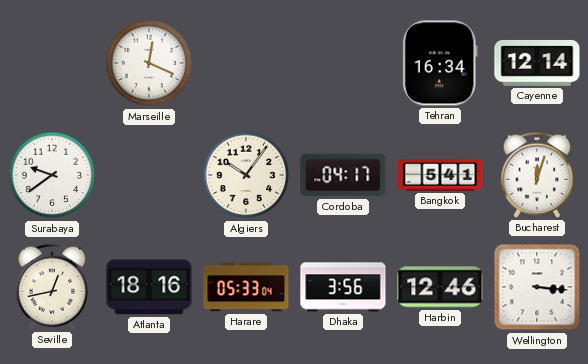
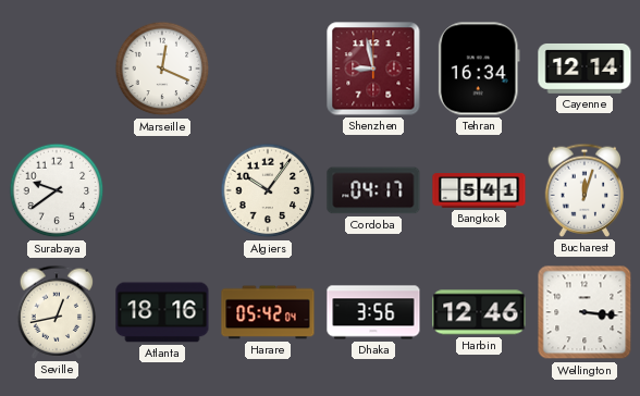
Shenzhen: none -> 8:58 (373, 69)
Harare: 05:33 -> 05:42 (268, 312)
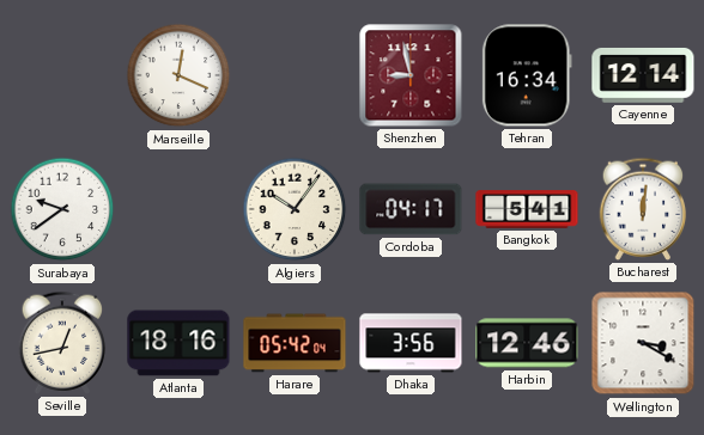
Bucharest: 12:03 -> 12:01 (643, 209)
Wellington: 3:16 -> 3:20 (643, 343)
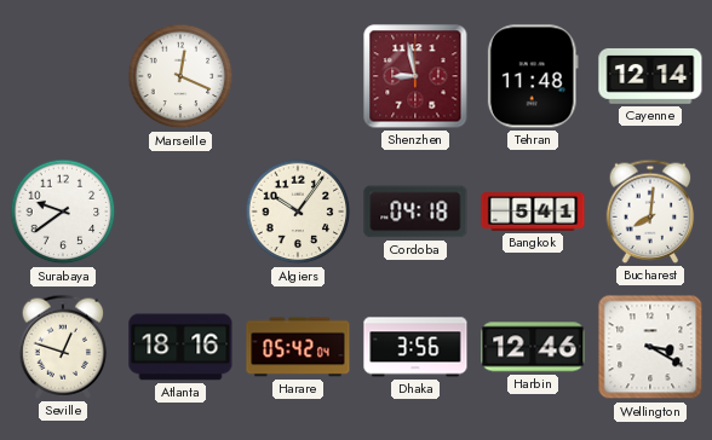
Tehran: 16:34 -> 11:48 (533, 76)
Cordoba: 04:17 -> 04:18 (415, 212)
Bucharest: 12:01 -> 8:01 (650, 212)
Seville: 12:43 -> 12:48 (63, 347)
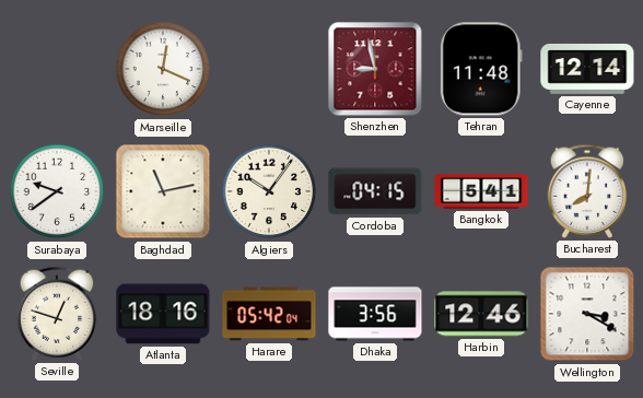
Baghdad: none -> 11:13 (163, 191)
Cordoba: 04:18 -> 04:15 (375, 191)
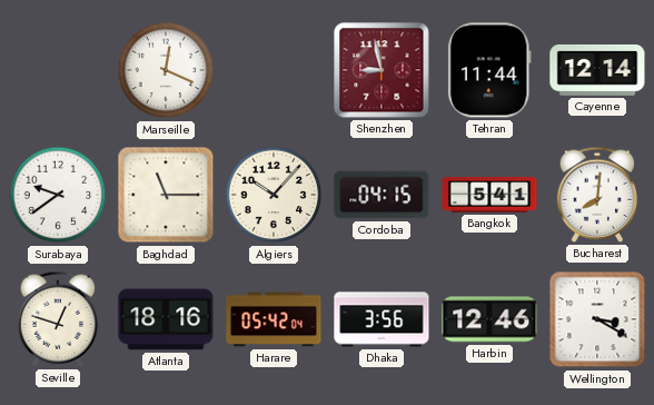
Tehran: 11:48 -> 11:44 (489, 70)
Baghdad: 11:13 -> 11:15 (166, 195)
Algiers: 10:06 -> 10:07 (274, 195)
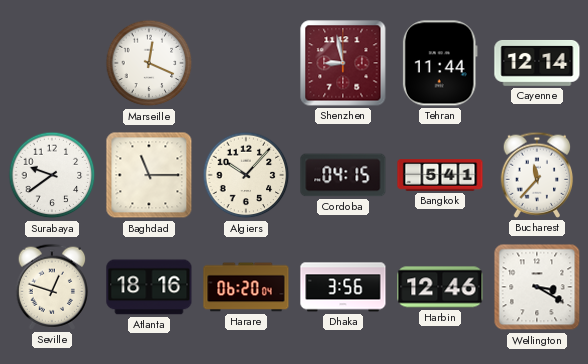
Bucharest: 8:01 -> 11:37 (537, 175)
Harare: 05:42 -> 06:20 (246, 287)
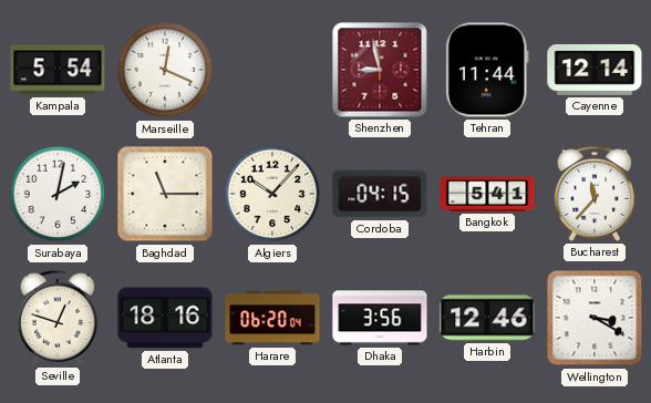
Kampala: none -> 5:54 (58, 70)
Surabaya: 9:39 -> 2:02 (58, 194)
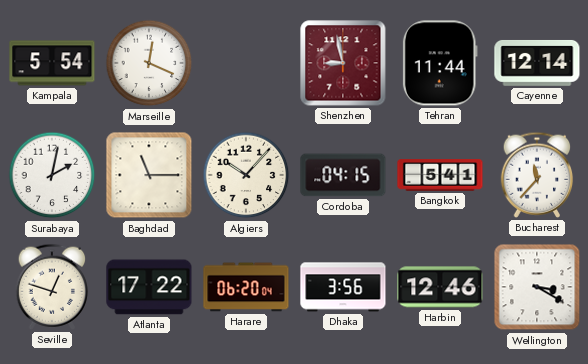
Atlanta: 18:16 -> 17:22 (149, 287)
